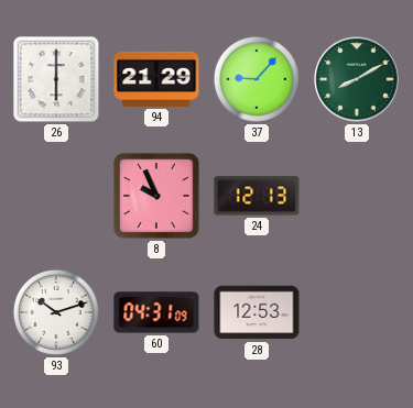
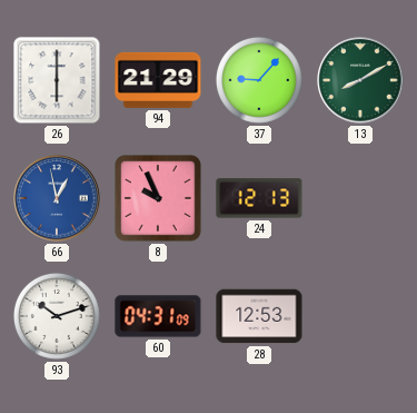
66: none -> 12:58 (57, 198)
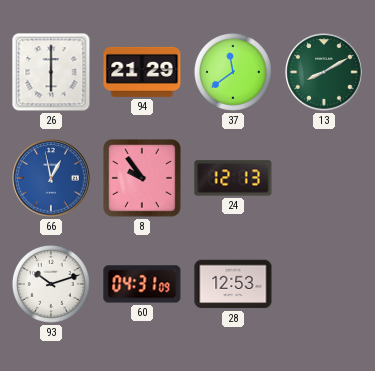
37: 9:07 -> 11:39 (233, 72)
8: 9:56 -> 9:54 (143, 179)
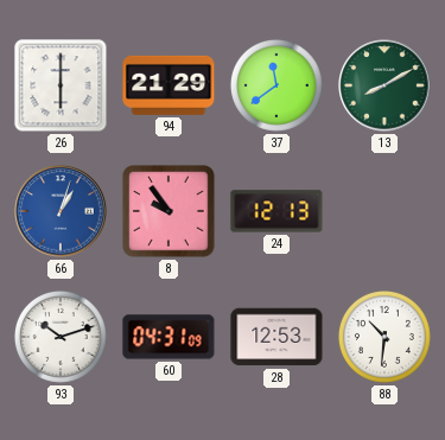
66: 12:58 -> 1:03 (61, 211)
88: none -> 10:31 (384, 337)
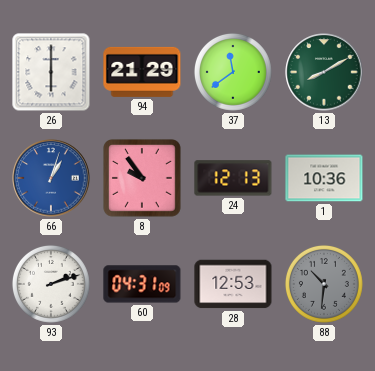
1: none -> 10:36 (324, 178)
93: 10:12 -> 2:12 (51, 284)
88 dial: white -> grey (324, 284)
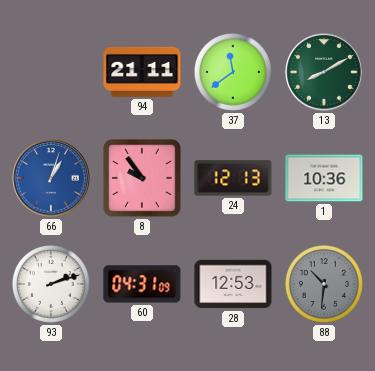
26: 6:00 -> none (51, 72)
94: 21:29 -> 21:11 (142, 72)
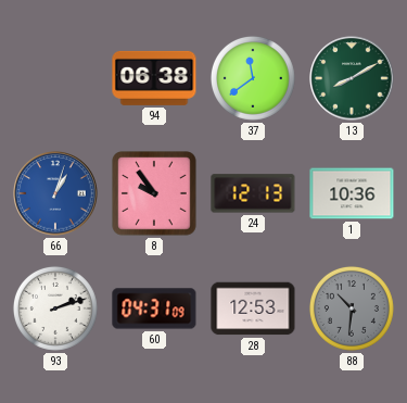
94: 21:11 -> 06:38 (154, 78)
